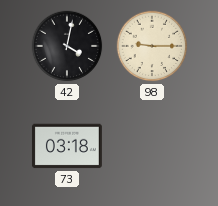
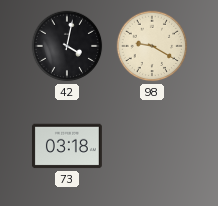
98: 9:15 -> 9:20 (152, 46)
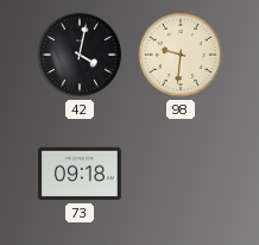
98: 9:20 -> 9:31 (181, 55)
73: 03:18 -> 09:18 (80, 174)
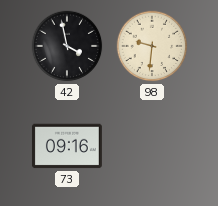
42: 4:02 -> 3:58 (67, 46)
73: 09:18 -> 09:16 (67, 146)
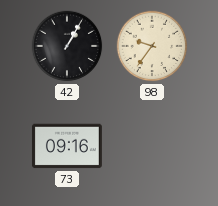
42: 3:58 -> 1:05 (67, 46)
98: 9:31 -> 9:36 (152, 46)
